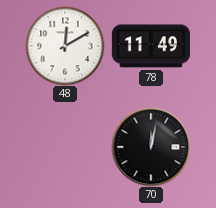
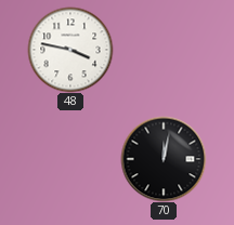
48: 12:10 -> 3:47 (70, 50)
78: 11:49 -> none (150, 46)
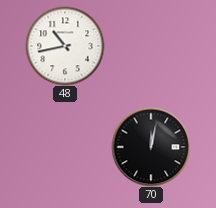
48: 3:47 -> 10:43 (65, 46)
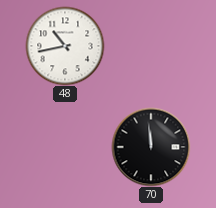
70: 12:02 -> 11:59 (151, 147)
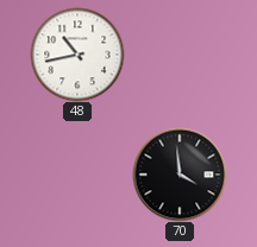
70: 11:59 -> 3:59 (180, 175)
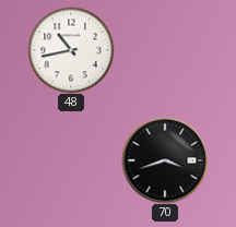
70: 3:59 -> 3:42 (165, 160)
